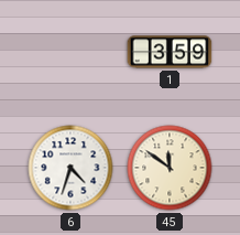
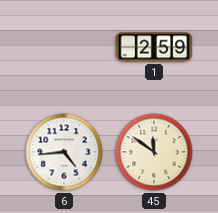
1: 3:59 -> 2:59 (154, 47)
6: 4:33 -> 4:44 (64, 152)
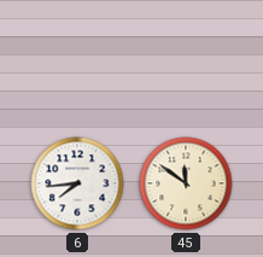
1: 2:59 -> none (154, 47)
6: 4:44 -> 7:44 (77, 183)
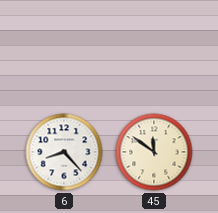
6: 7:44 -> 8:23 (64, 152)
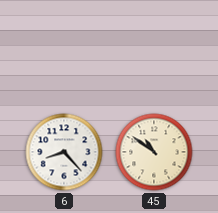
45: 11:51 -> 10:51 (154, 152)
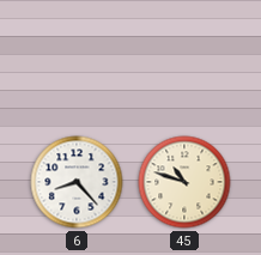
45: 10:51 -> 10:48 (184, 182)
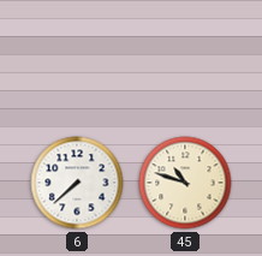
6: 8:23 -> 7:38 (77, 183)
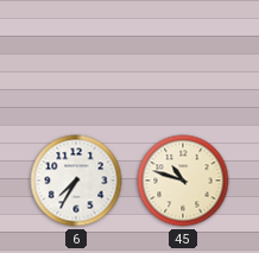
6: 7:38 -> 7:35 (76, 181)
